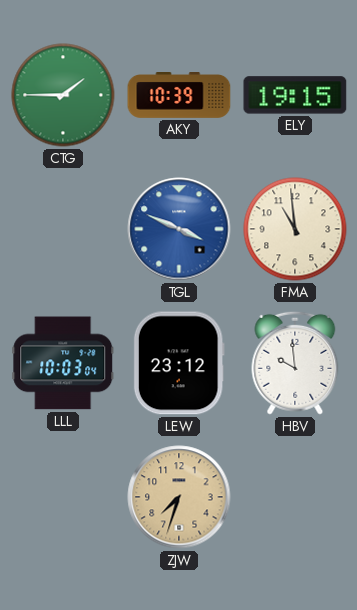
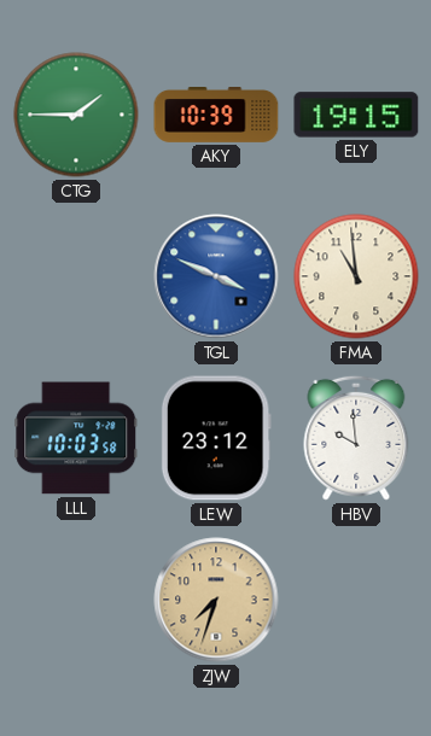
LLL: 10:03:04 -> 10:03:58 (76, 438)
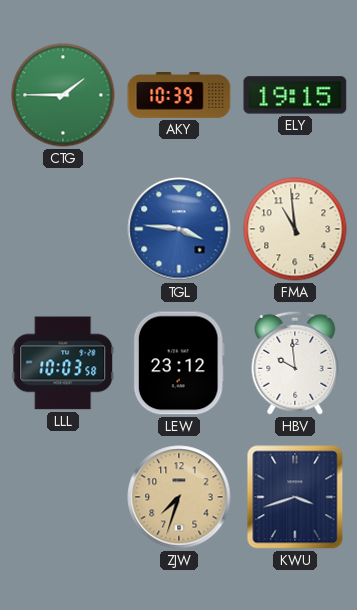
TGL: 3:49 -> 3:46 (179, 229)
KWU: none -> 3:42 (295, 497)
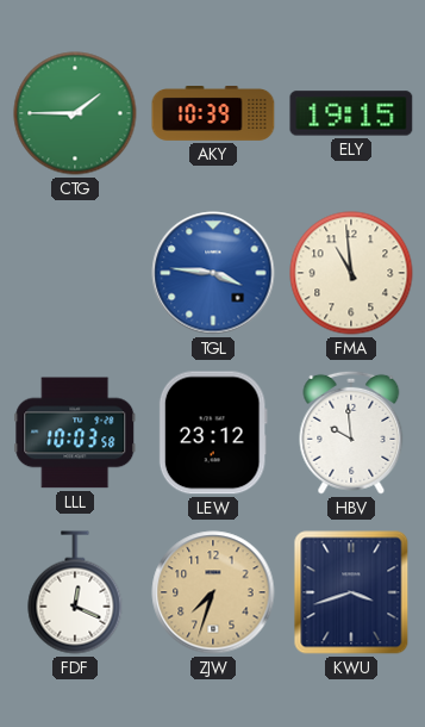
FDF: none -> 12:19 (75, 592)
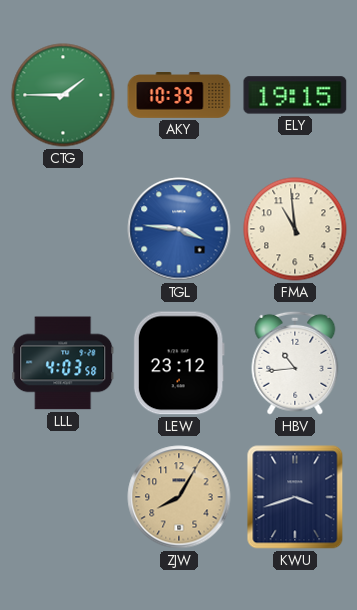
LLL: 10:03 -> 4:03 (63, 363)
HBV: 9:59 -> 10:44 (295, 363)
FDF: 12:19 -> none (75, 592)
ZJW: 7:33 -> 8:05 (179, 497)
